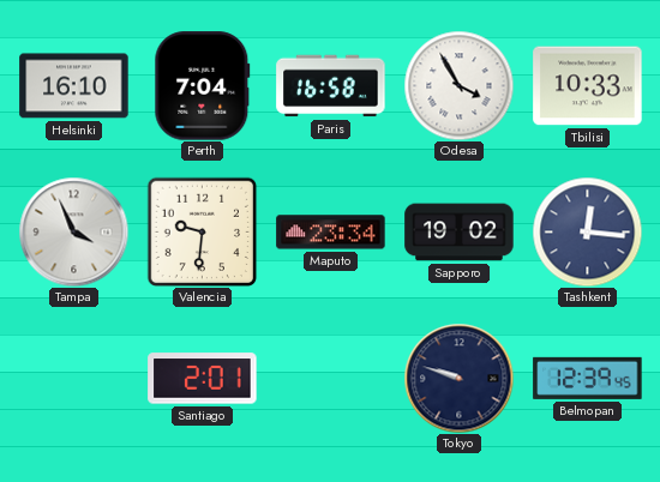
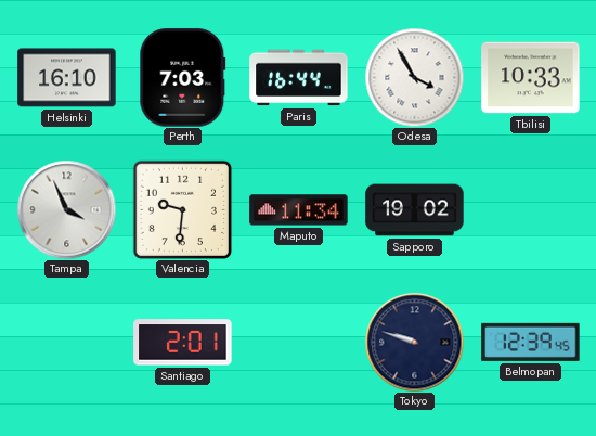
Perth: 7:04 -> 7:03 (183, 78)
Paris: 16:58 -> 16:44 (299, 78)
Maputo: 23:34 -> 11:34 (299, 210)
Tashkent: 12:16 -> none (587, 231)
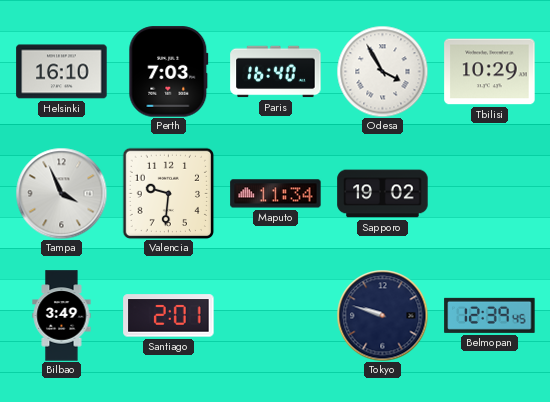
Paris: 16:44 -> 16:40 (276, 72)
Tbilisi: 10:33 -> 10:29 (490, 72)
Bilbao: none -> 3:49 (62, 316)
